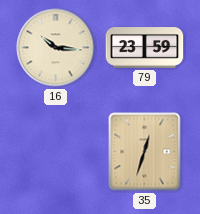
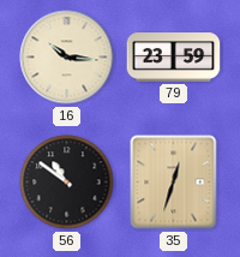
56: none -> 10:51 (67, 183)
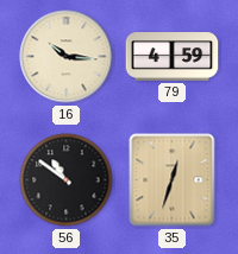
79: 23:59 -> 4:59 (173, 57)
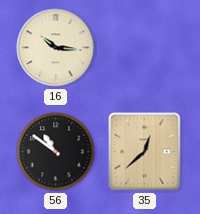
79: 4:59 -> none (173, 57)
35: 12:33 -> 12:38 (145, 152)
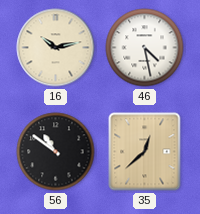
16: 10:16 -> 10:13 (56, 48)
46: none -> 4:28 (145, 48)
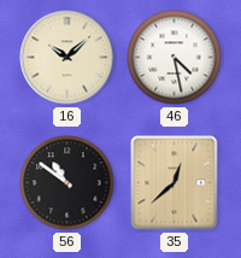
16: 10:13 -> 10:08 (67, 58)
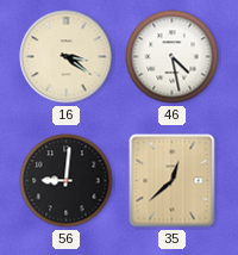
16: 10:08 -> 3:21 (67, 57)
56: 10:51 -> 9:01 (67, 181)
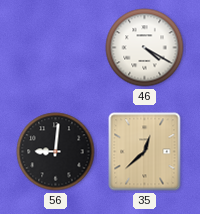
16: 3:21 -> none (67, 57)
46: 4:28 -> 4:20 (145, 48)
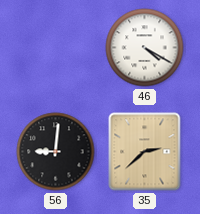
35: 12:38 -> 2:38 (145, 152)
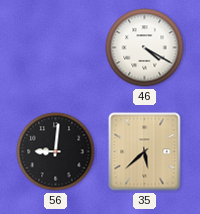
35: 2:38 -> 5:38 (145, 152)
